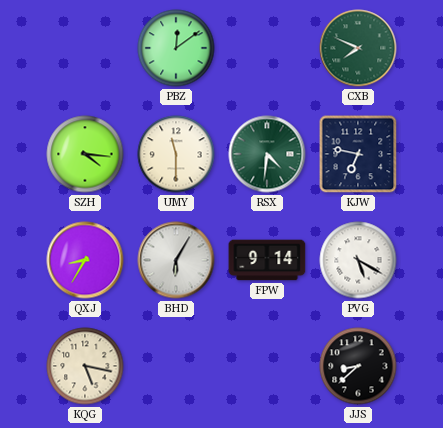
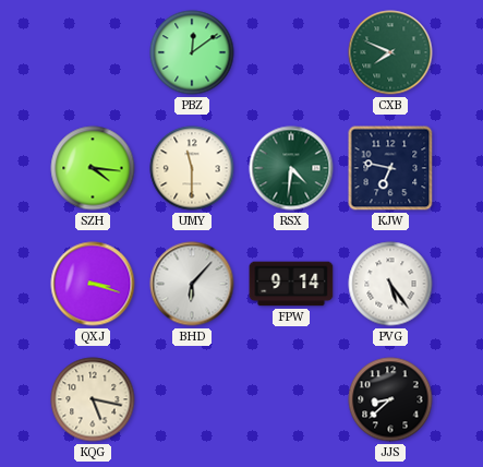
QXJ: 8:35 -> 3:18 (93, 284)
BHD: 6:05 -> 6:07 (192, 284)
PVG: 5:20 -> 5:24 (390, 284)
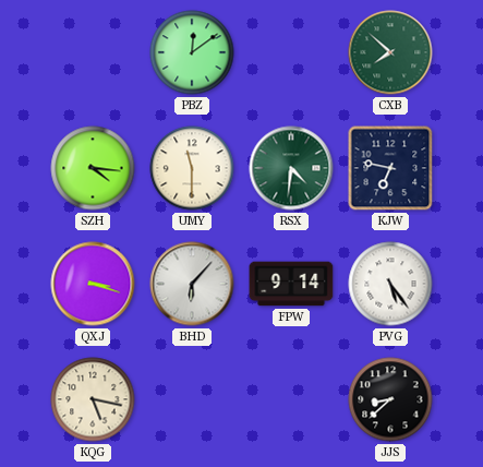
CXB: 7:49 -> 7:52 (390, 52)
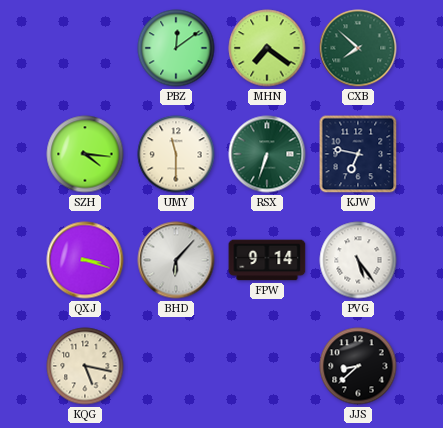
MHN: none -> 7:21 (267, 48)
RSX: 4:31 -> 6:33 (267, 154)
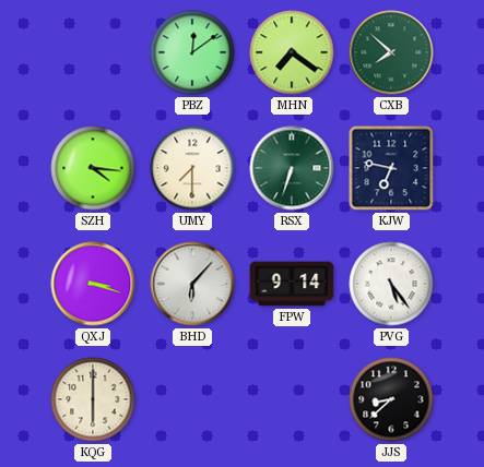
UMY: 11:30 -> 7:30 (192, 168)
KQG: 5:17 -> 6:00 (93, 399)
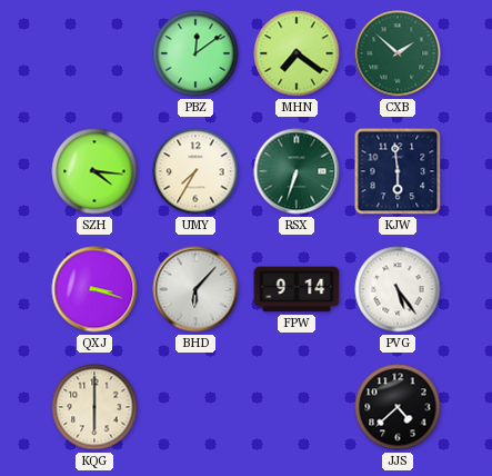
CXB: 7:52 -> 1:52 (398, 53)
UMY: 7:30 -> 7:35 (195, 171)
KJW: 6:47 -> 5:59 (398, 171)
JJS: 8:38 -> 4:38 (398, 407)
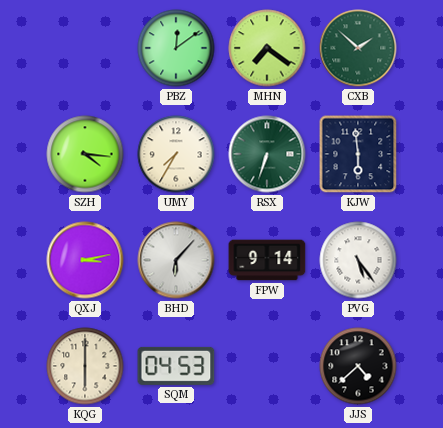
QXJ: 3:18 -> 3:13 (85, 260)
SQM: none -> 04:53 (176, 366)
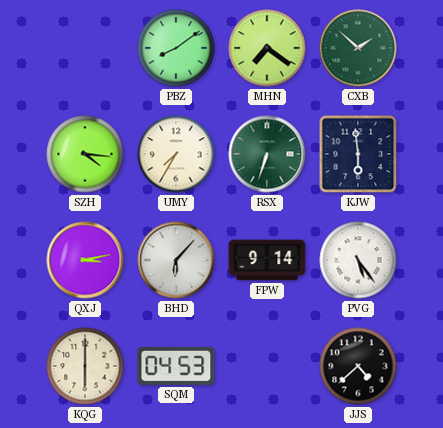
PBZ: 12:09 -> 8:09 (176, 48)
